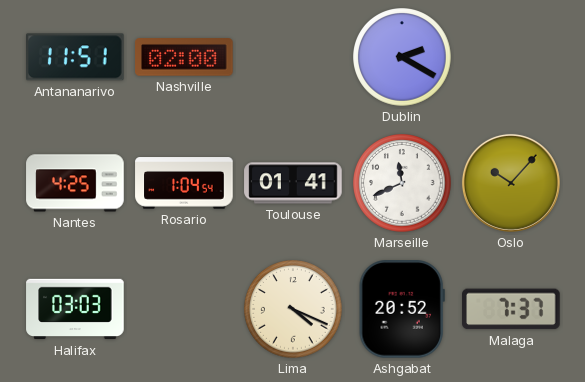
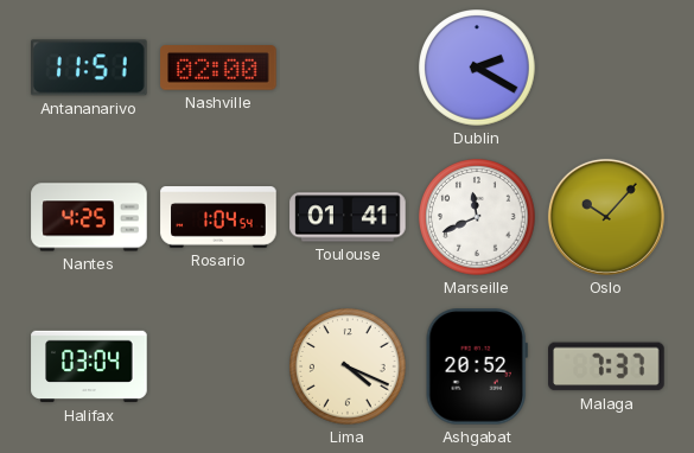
Halifax: 03:03 -> 03:04 (89, 366)
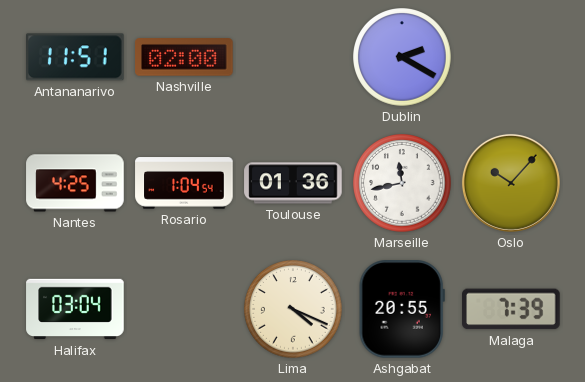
Toulouse: 01:41 -> 01:36 (293, 183)
Marseille: 11:41 -> 11:43 (403, 184)
Ashgabat: 20:52 -> 20:55 (402, 309)
Malaga: 7:37 -> 7:39 (511, 309)
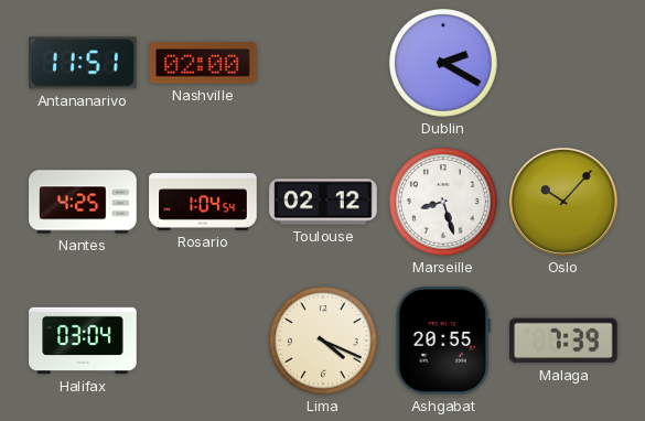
Toulouse: 01:36 -> 02:12 (323, 202)
Marseille: 11:43 -> 8:27 (444, 203)
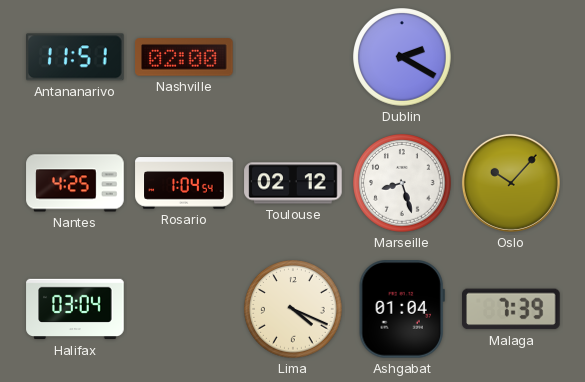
Ashgabat: 20:55 -> 01:04 (402, 309)
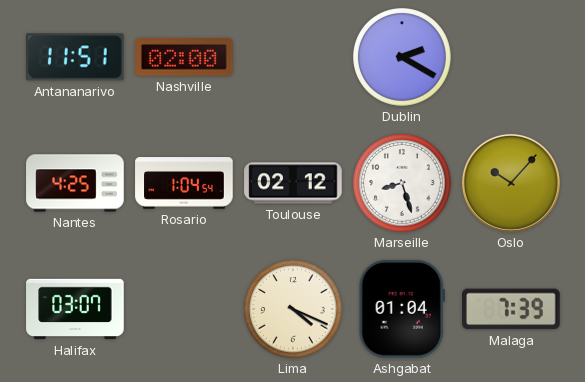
Halifax: 03:04 -> 03:07 (75, 309)
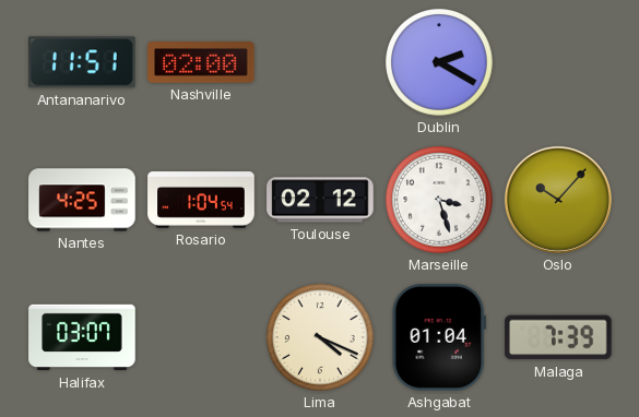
Marseille: 8:27 -> 3:27 (440, 201)
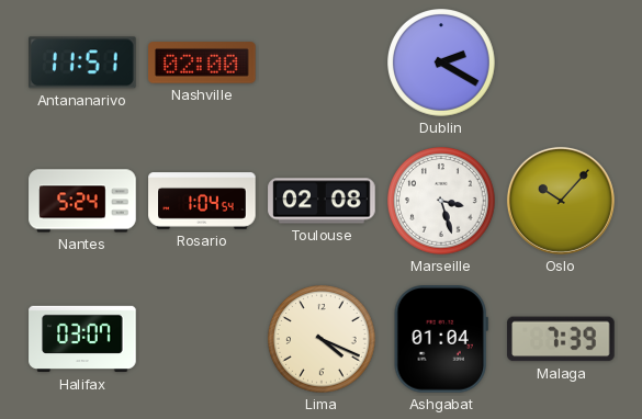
Nantes: 4:25 -> 5:24 (82, 201)
Toulouse: 02:12 -> 02:08 (322, 201)
